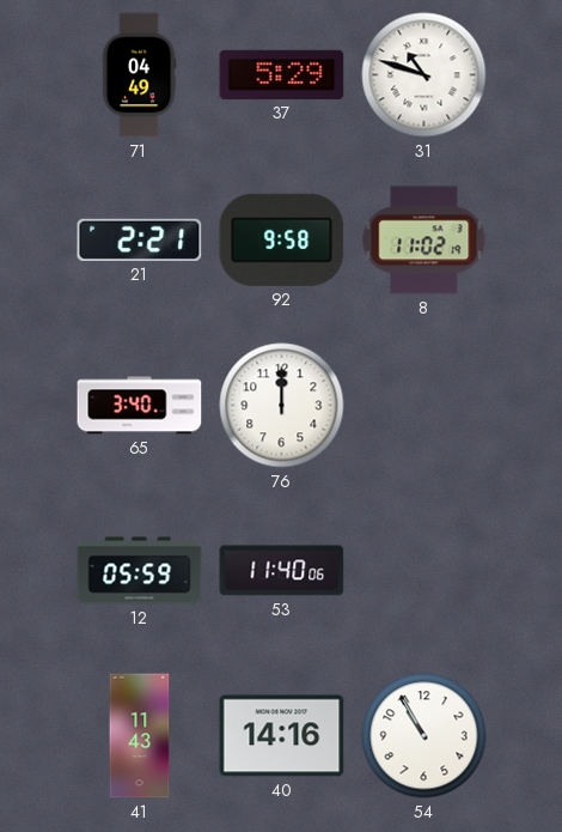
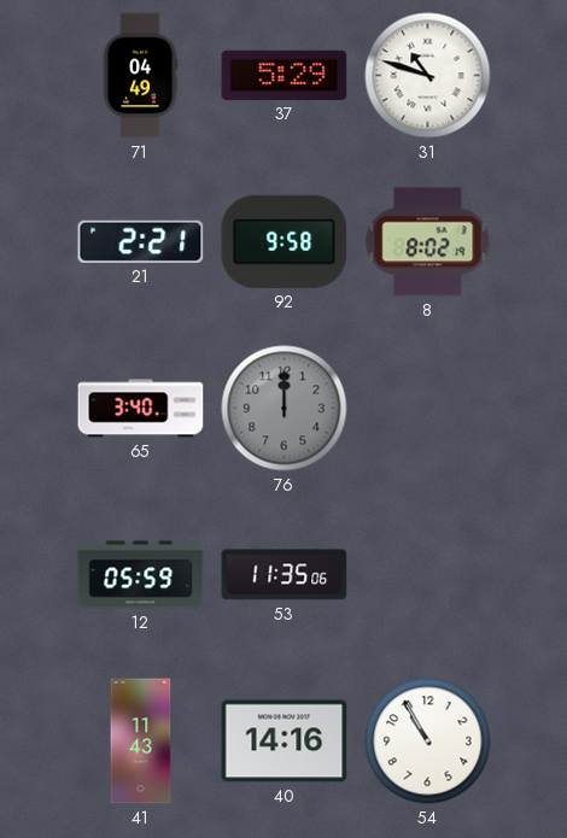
8: 11:02 -> 8:02 (428, 242)
76 dial: white -> grey (285, 409)
53: 11:40 -> 11:35 (285, 575)
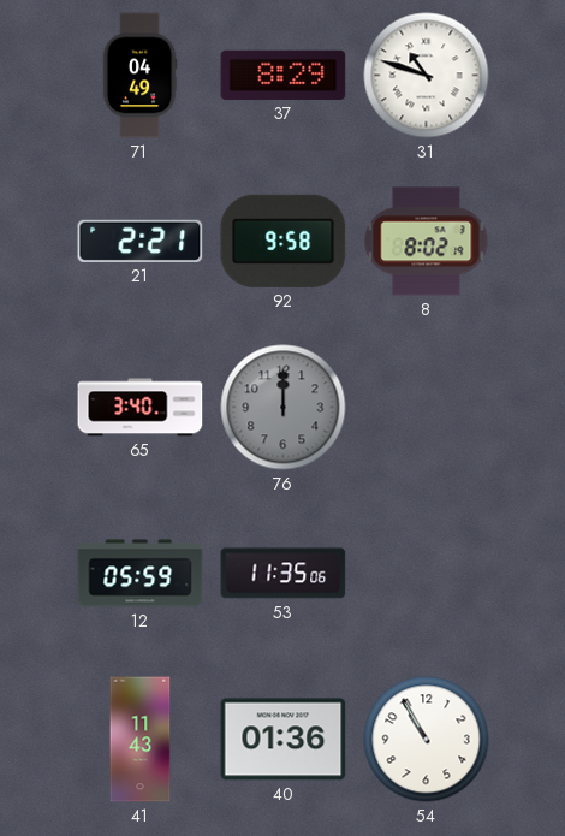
37: 5:29 -> 8:29 (284, 75)
40: 14:16 -> 01:36 (284, 740)
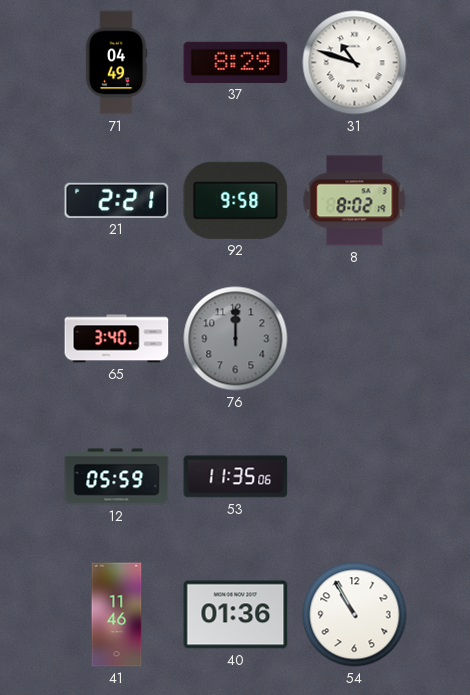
41: 11:43 -> 11:46 (117, 615)
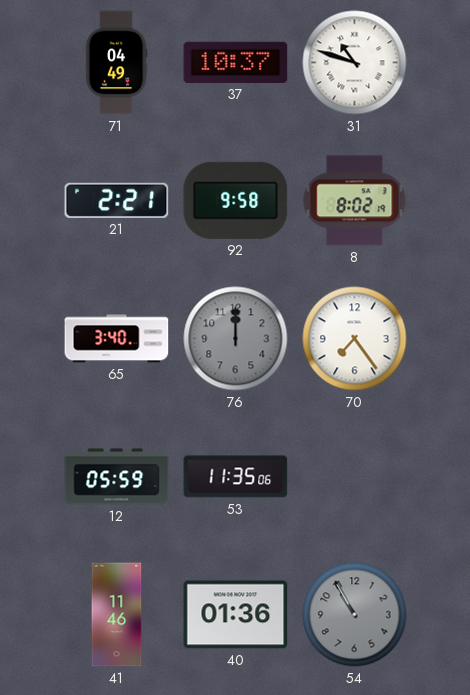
37: 8:29 -> 10:37 (236, 62)
70: none -> 7:24 (355, 339)
54 dial: white -> grey (355, 615)
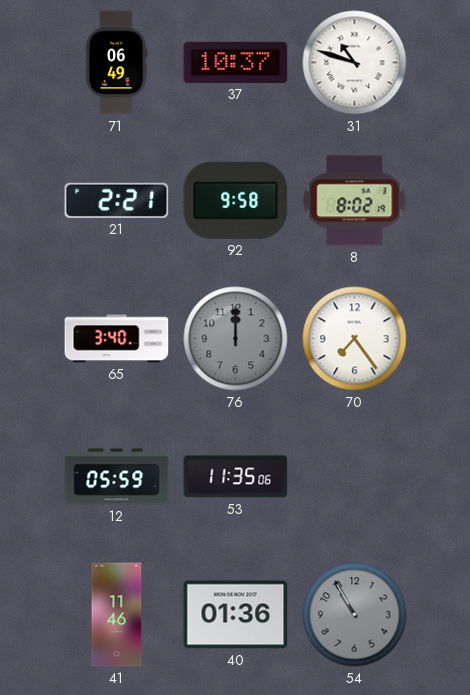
71: 04:49 -> 06:49 (116, 63)
